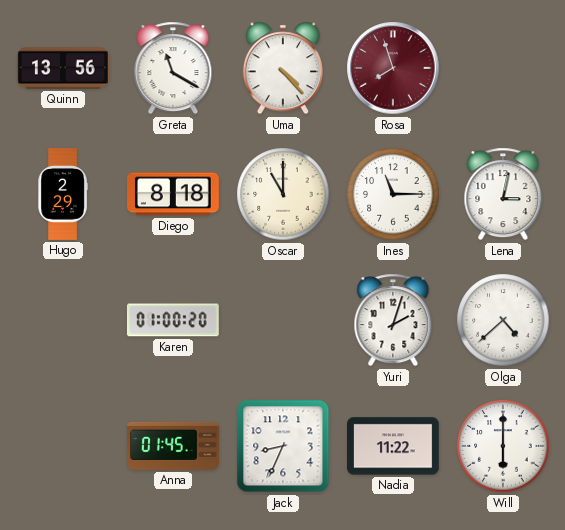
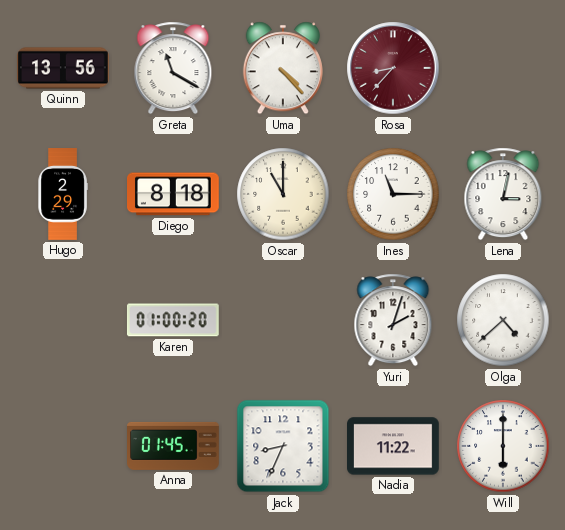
Rosa: 7:57 -> 8:37 (393, 68)
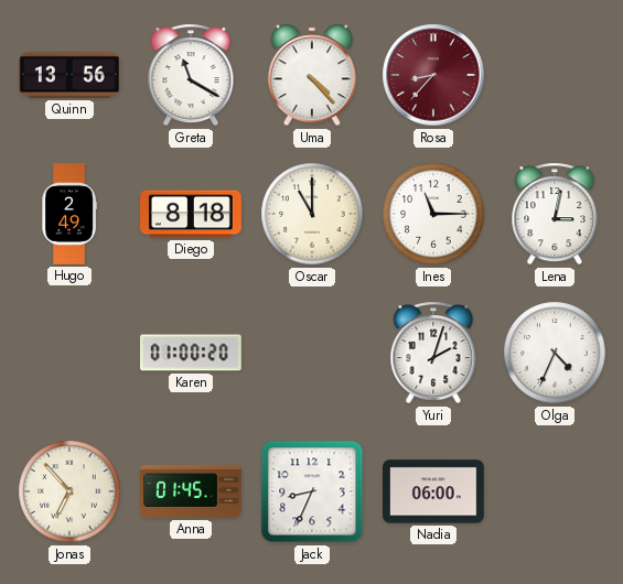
Hugo: 2:29 -> 2:49 (69, 214)
Olga: 4:38 -> 4:34 (555, 353)
Jonas: none -> 6:53 (69, 491)
Nadia: 11:22 -> 06:00 (434, 491)
Will: 6:00 -> none (503, 446)
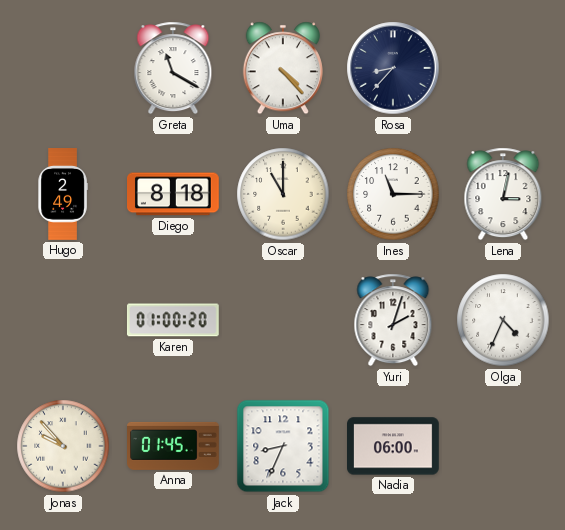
Quinn: 13:56 -> none (69, 75)
Rosa dial: burgundy -> navy (393, 68)
Jonas: 6:53 -> 9:53 (63, 446)
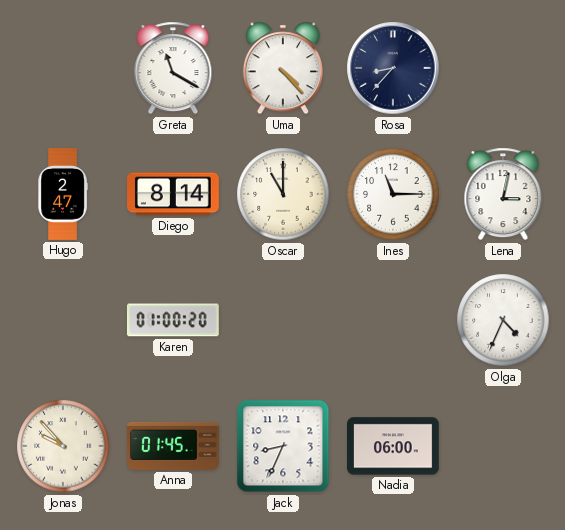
Hugo: 2:49 -> 2:47 (63, 194)
Diego: 8:18 -> 8:14 (174, 194)
Yuri: 2:03 -> none (393, 320)
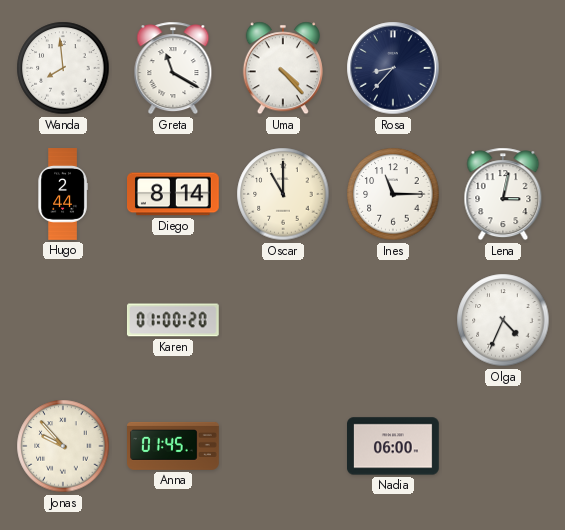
Wanda: none -> 7:59 (63, 68)
Hugo: 2:47 -> 2:44 (63, 194)
Jack: 8:34 -> none (283, 446)
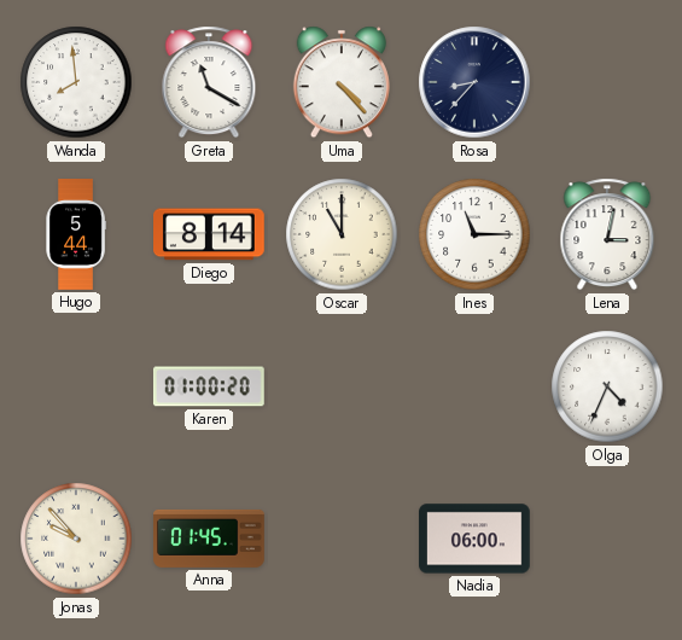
Hugo: 2:44 -> 5:44 (76, 234)
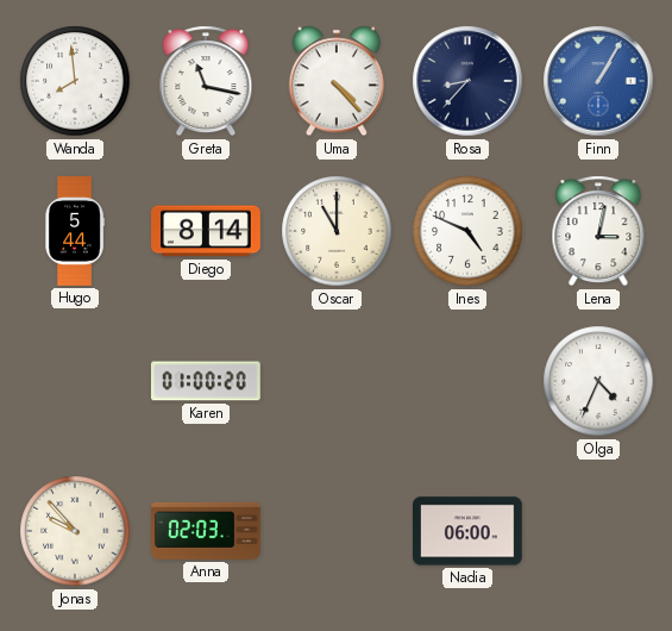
Greta: 11:20 -> 11:17 (206, 81)
Finn: none -> 1:05 (598, 81)
Ines: 11:15 -> 4:49 (467, 231)
Anna: 01:45 -> 02:03 (207, 531)
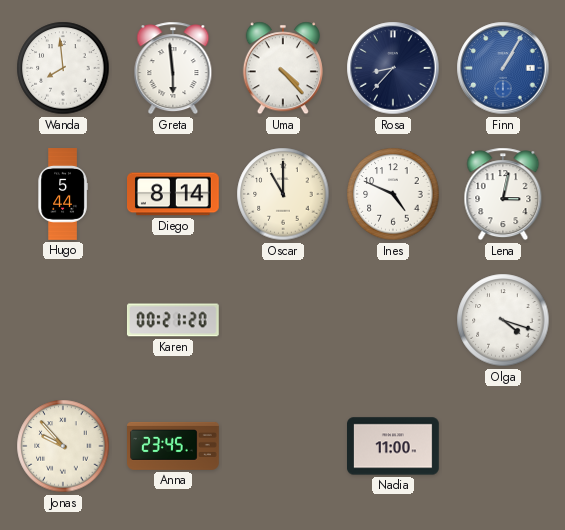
Greta: 11:17 -> 5:59 (173, 68)
Karen: 01:00 -> 00:21 (173, 320)
Olga: 4:34 -> 4:18 (503, 320)
Anna: 02:03 -> 23:45 (174, 446)
Nadia: 06:00 -> 11:00 (394, 446)
